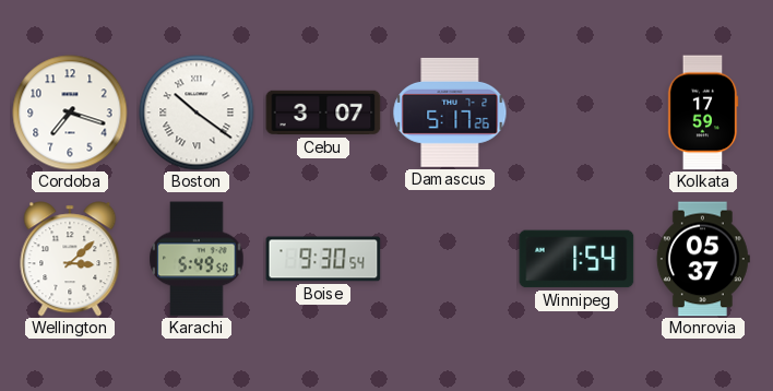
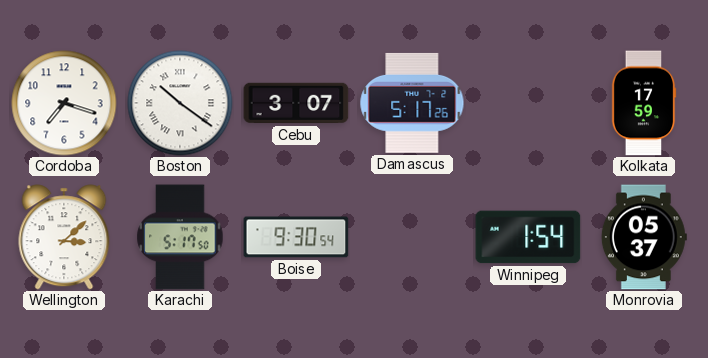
Karachi: 5:49 -> 5:17 (180, 237)
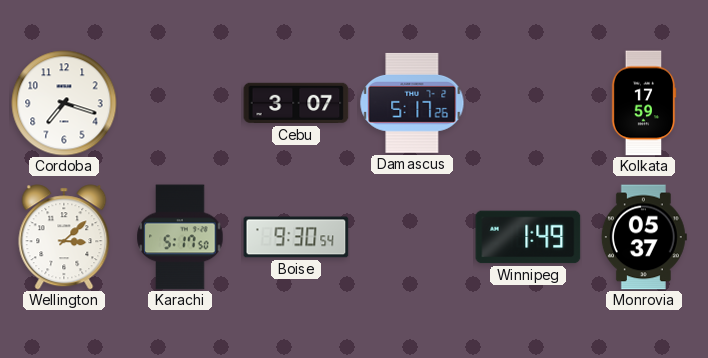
Boston: 10:21 -> none (180, 103)
Winnipeg: 1:54 -> 1:49 (528, 237)
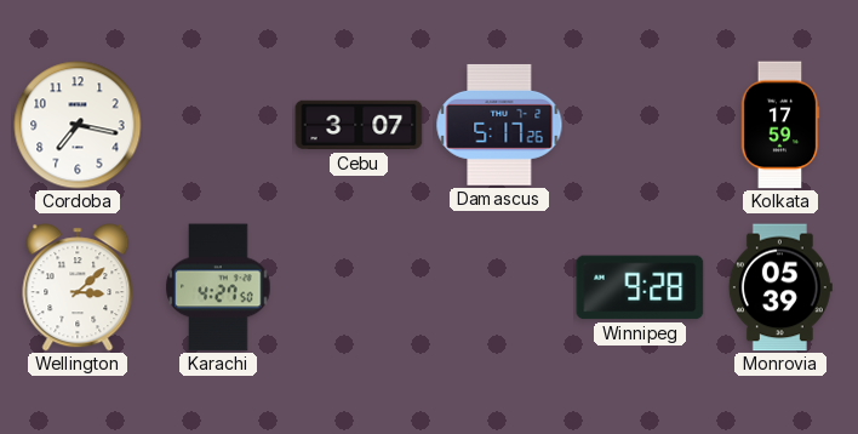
Cordoba: 7:18 -> 7:17 (78, 125)
Karachi: 5:17 -> 4:27 (218, 287)
Boise: 9:30 -> none (296, 237)
Winnipeg: 1:49 -> 9:28 (640, 287)
Monrovia: 05:37 -> 05:39 (780, 287)
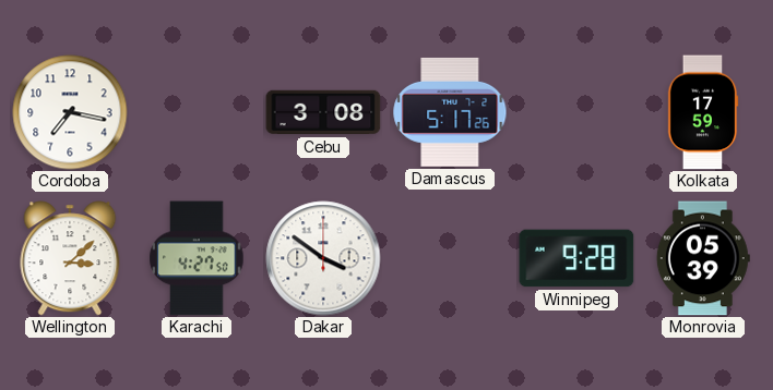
Cebu: 3:07 -> 3:08 (323, 112)
Dakar: none -> 3:51 (323, 258)
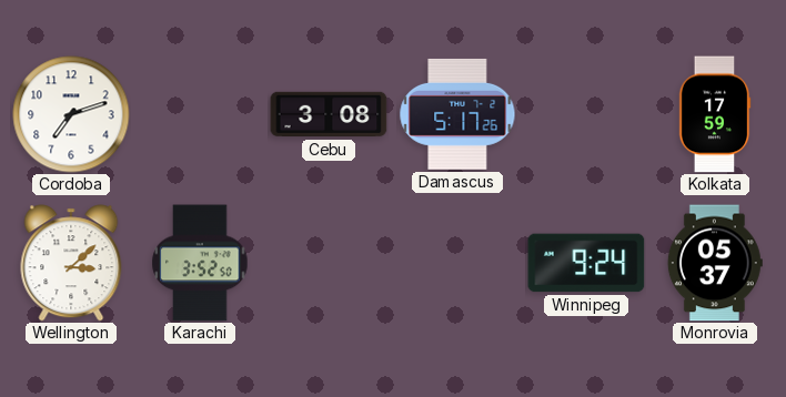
Cordoba: 7:17 -> 7:12 (71, 114)
Karachi: 4:27 -> 3:52 (200, 263)
Dakar: 3:51 -> none (323, 258)
Winnipeg: 9:28 -> 9:24 (586, 263)
Monrovia: 05:39 -> 05:37 (715, 263)
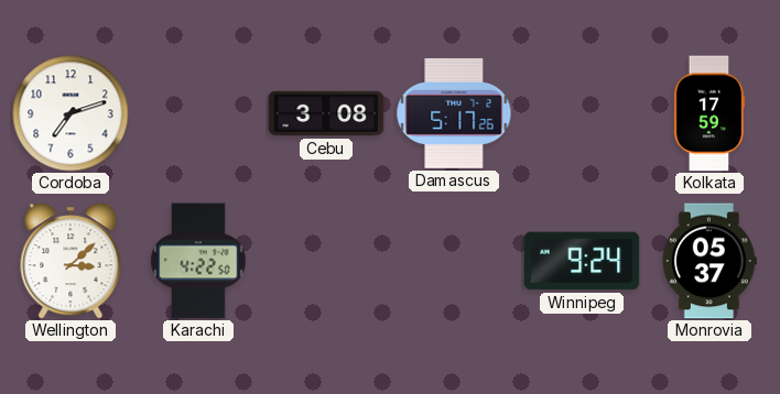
Karachi: 3:52 -> 4:22 (198, 261)
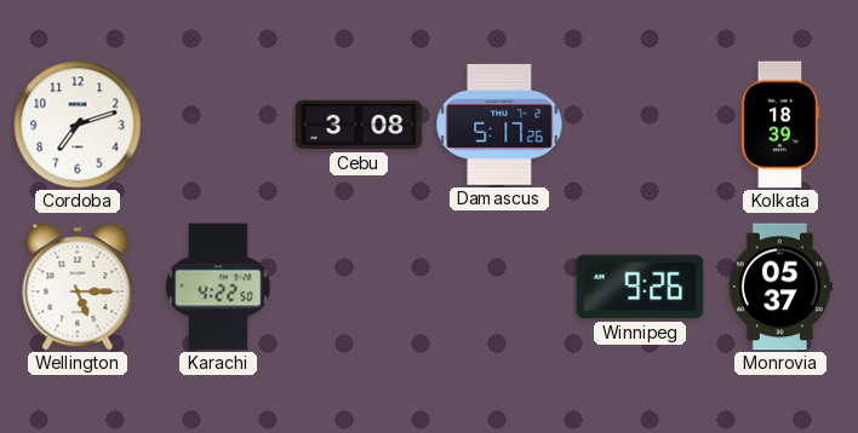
Kolkata: 17:59 -> 18:39 (780, 125)
Wellington: 3:08 -> 5:15 (78, 287)
Winnipeg: 9:24 -> 9:26 (640, 287)
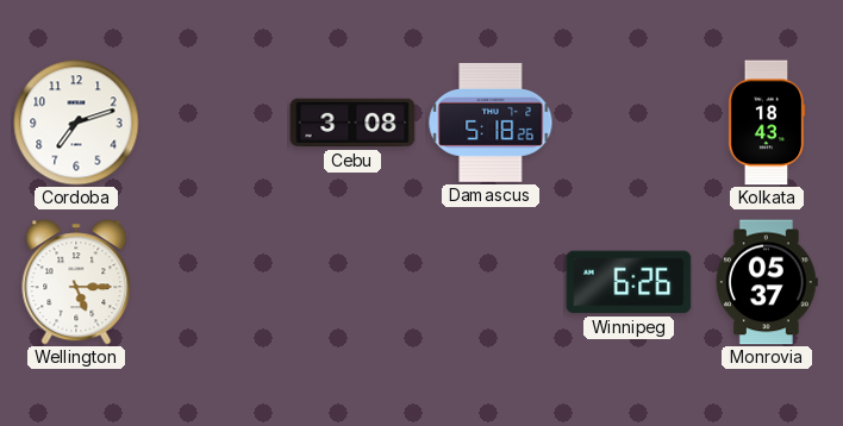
Damascus: 5:17 -> 5:18 (491, 123)
Kolkata: 18:39 -> 18:43 (767, 123)
Karachi: 4:22 -> none (218, 287)
Winnipeg: 9:26 -> 6:26 (629, 282)
